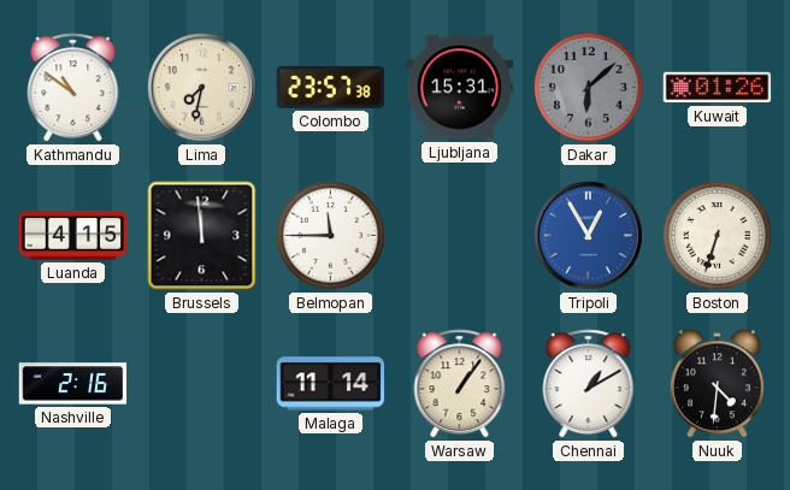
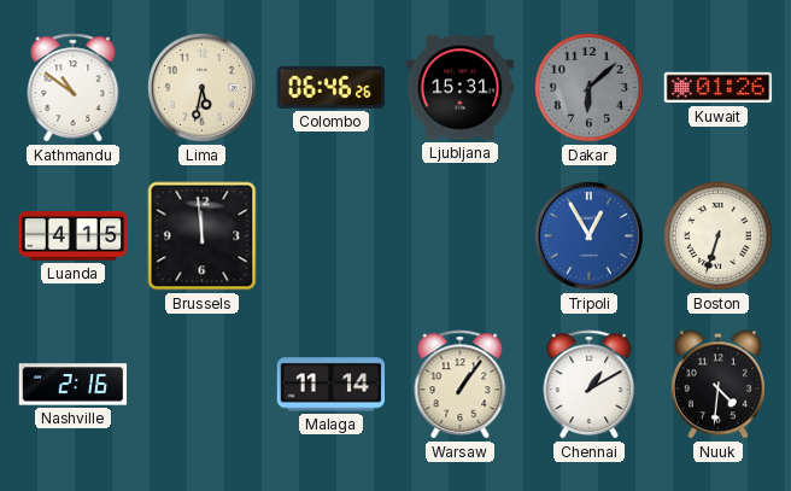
Lima: 7:32 -> 5:32 (201, 87)
Colombo: 23:57 -> 06:46 (332, 87)
Belmopan: 11:45 -> none (330, 235)
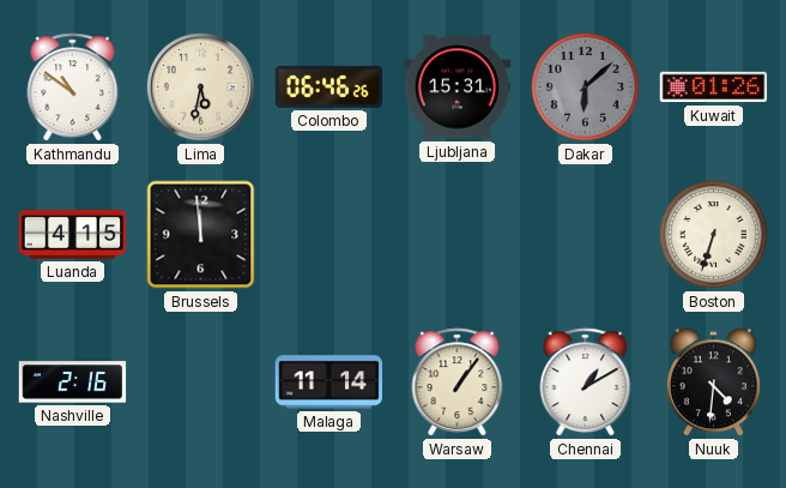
Tripoli: 12:55 -> none (588, 235)
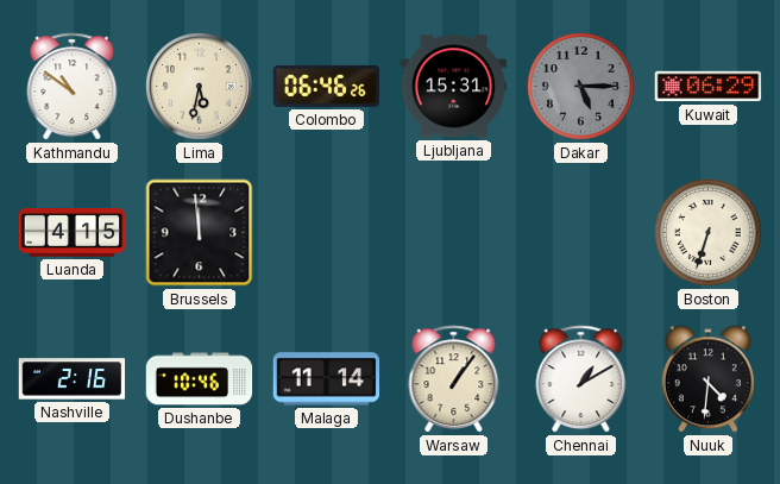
Dakar: 6:08 -> 5:15 (580, 86)
Kuwait: 01:26 -> 06:29 (709, 87)
Dushanbe: none -> 10:46 (200, 379)
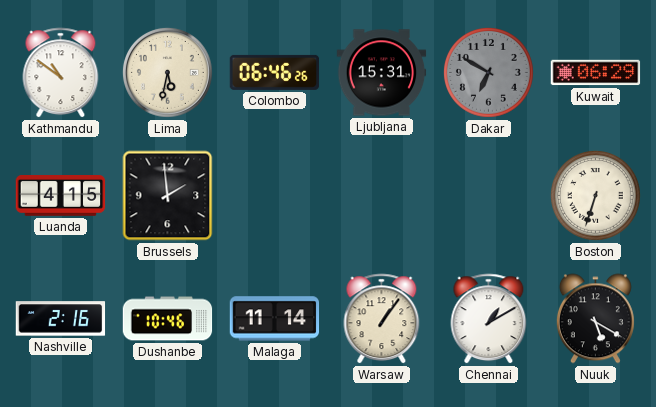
Dakar: 5:15 -> 6:50 (488, 72)
Brussels: 11:59 -> 1:59 (168, 196)
Nuuk: 4:31 -> 5:20 (595, 319)
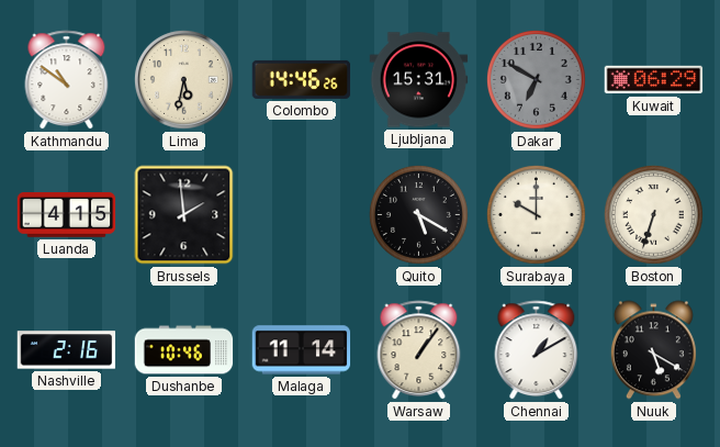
Colombo: 06:46 -> 14:46 (302, 79)
Quito: none -> 5:20 (418, 214)
Surabaya: none -> 10:00 (536, 214)
